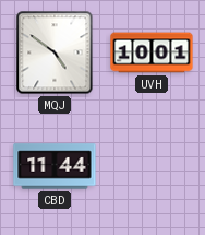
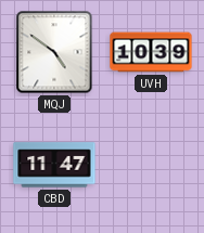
UVH: 10:01 -> 10:39 (151, 52)
CBD: 11:44 -> 11:47 (54, 165)
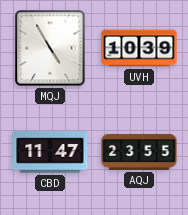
MQJ: 4:51 -> 4:55 (50, 48)
AQJ: none -> 23:55 (139, 152)
